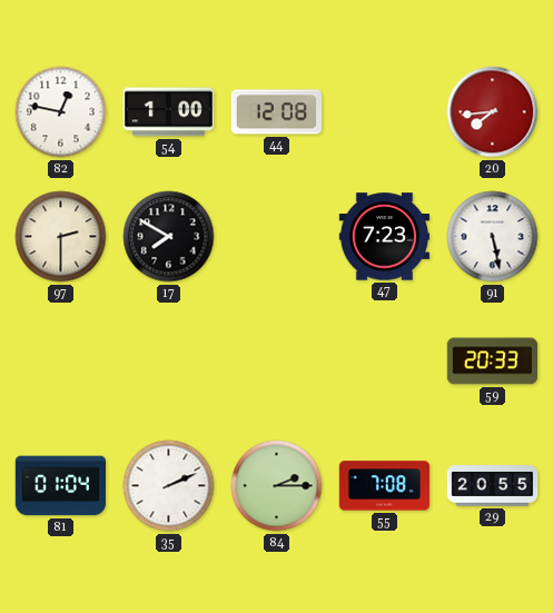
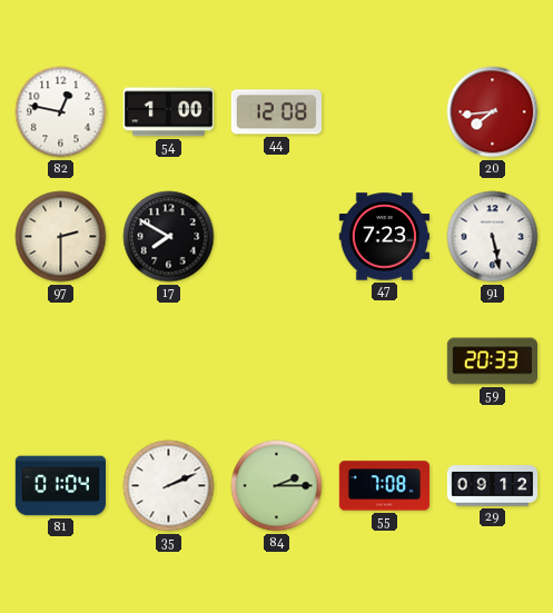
29: 20:55 -> 09:12 (493, 486)
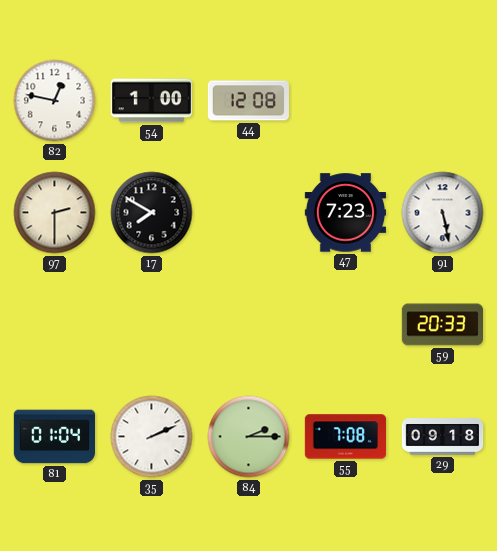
20: 7:44 -> none (493, 112)
29: 09:12 -> 09:18 (443, 437)
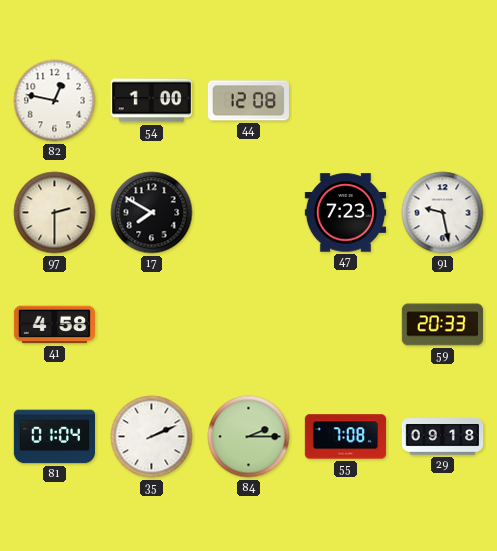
91: 5:28 -> 9:28 (443, 213)
41: none -> 4:58 (55, 325)
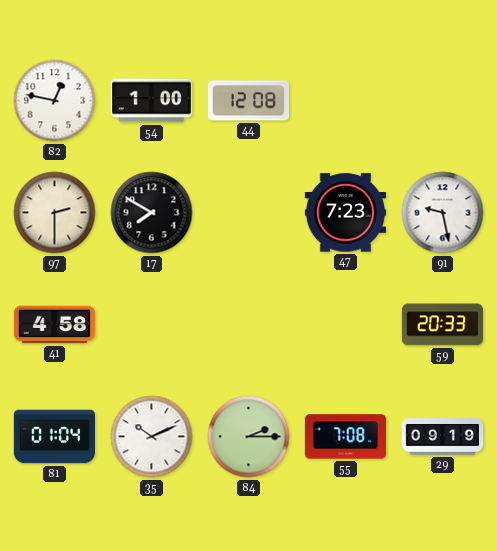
35: 2:11 -> 10:11 (152, 437)
29: 09:18 -> 09:19 (443, 437)
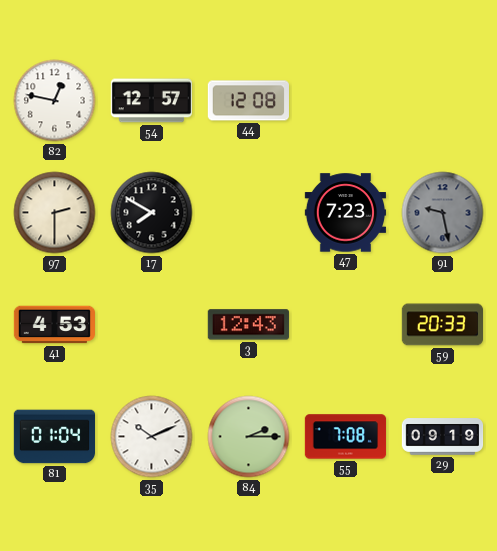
54: 1:00 -> 12:57 (151, 101)
91 dial: white -> grey (443, 213)
41: 4:58 -> 4:53 (55, 325)
3: none -> 12:43 (248, 325)
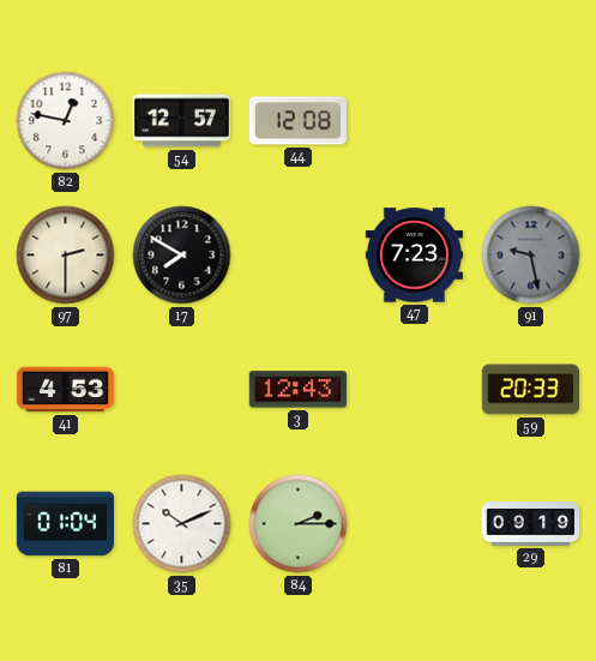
55: 7:08 -> none (346, 437)
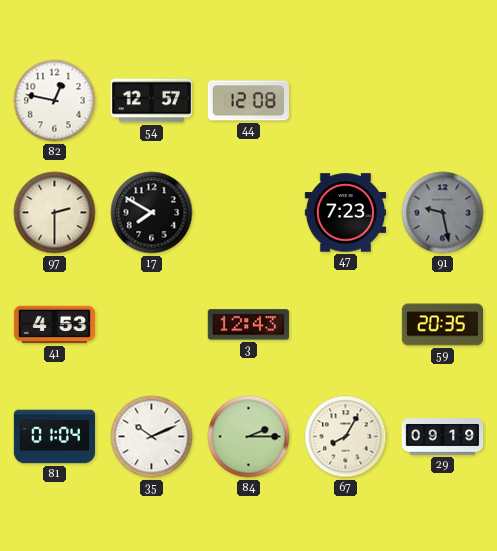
59: 20:33 -> 20:35 (442, 325)
67: none -> 8:05 (346, 437)
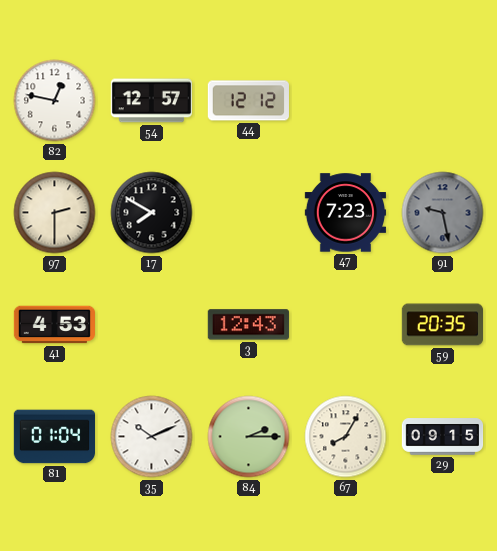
44: 12:08 -> 12:12 (248, 101)
29: 09:19 -> 09:15 (443, 437)
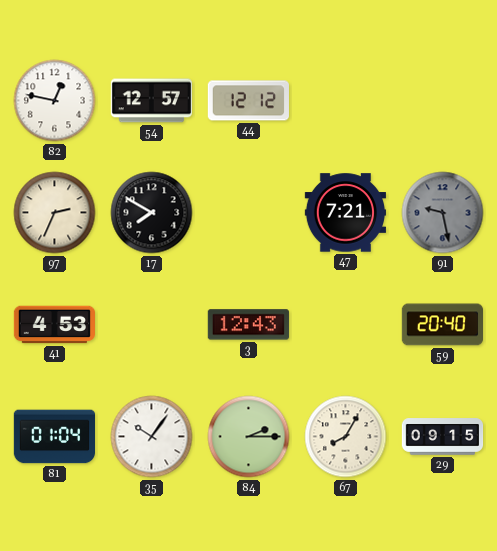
97: 2:30 -> 2:34 (55, 213)
47: 7:23 -> 7:21 (345, 213)
59: 20:35 -> 20:40 (442, 325)
35: 10:11 -> 10:06 (152, 437)
